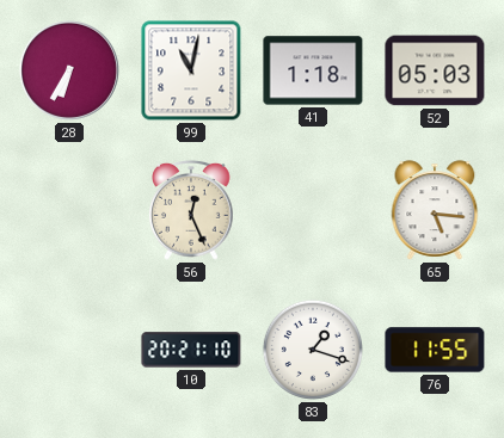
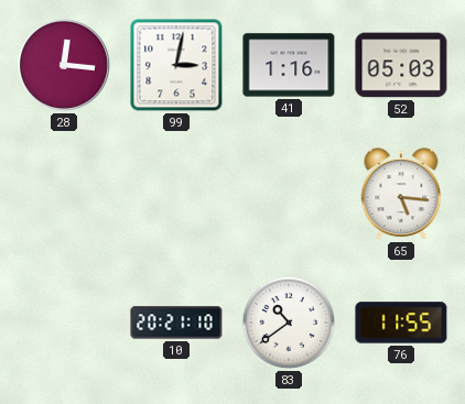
28: 6:35 -> 12:16 (64, 65)
99: 11:02 -> 3:02 (176, 65)
41: 1:18 -> 1:16 (289, 65)
56: 12:26 -> none (191, 210)
83: 1:18 -> 10:39 (289, 323)
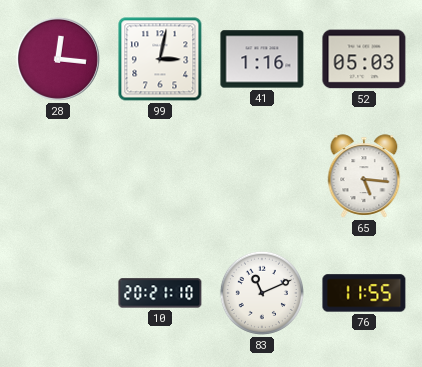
83: 10:39 -> 11:11 (262, 293)
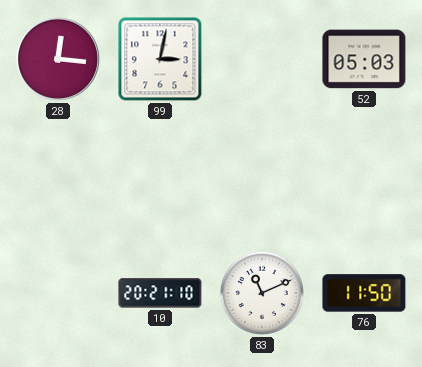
41: 1:16 -> none (262, 59)
65: 5:16 -> none (364, 176)
76: 11:55 -> 11:50 (364, 293)
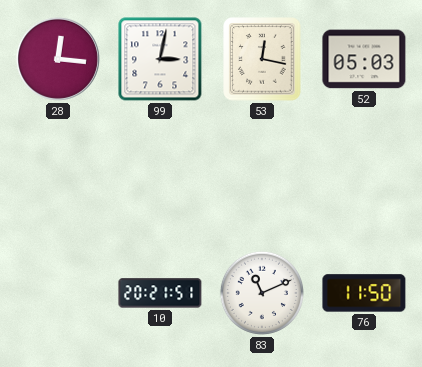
53: none -> 12:17 (262, 59)
10: 20:21:10 -> 20:21:51 (160, 293)
